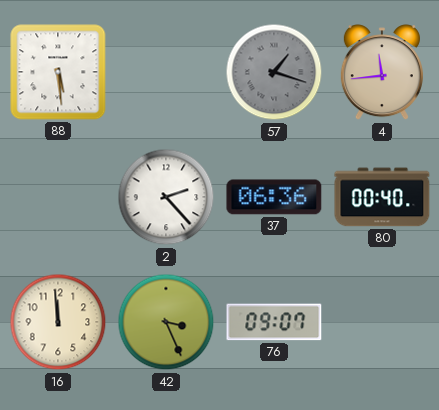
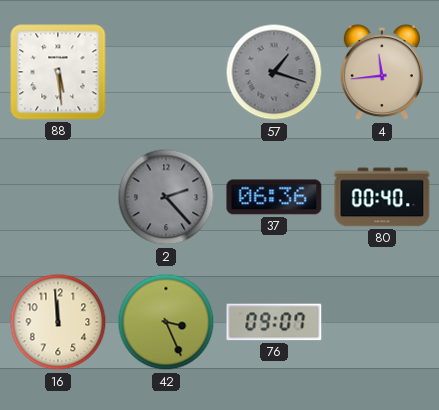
2 dial: white -> grey (166, 197)
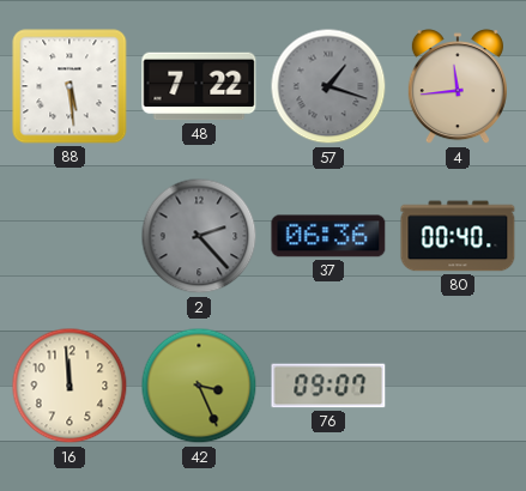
48: none -> 7:22 (199, 86)
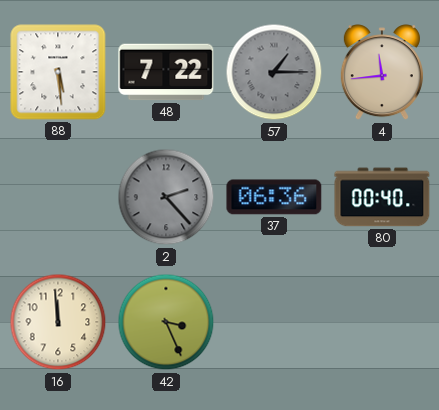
57: 1:18 -> 1:15 (274, 72)
76: 09:07 -> none (328, 386)
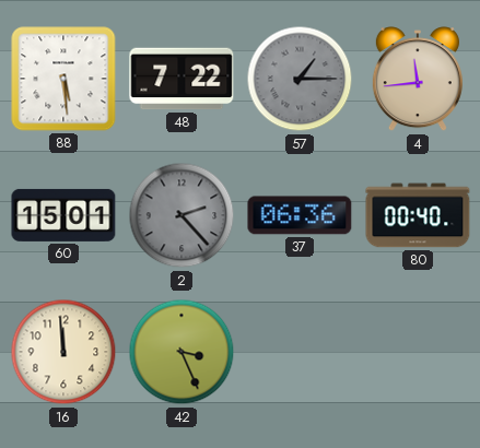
60: none -> 15:01 (63, 215)
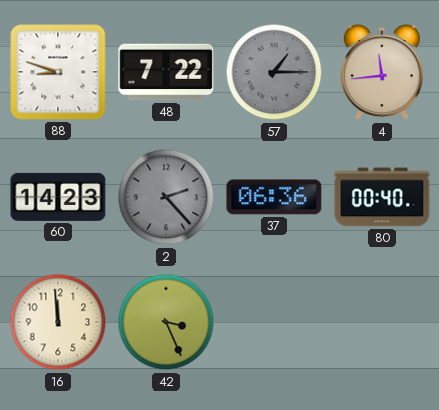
88: 5:29 -> 8:48 (58, 72)
60: 15:01 -> 14:23 (58, 197)
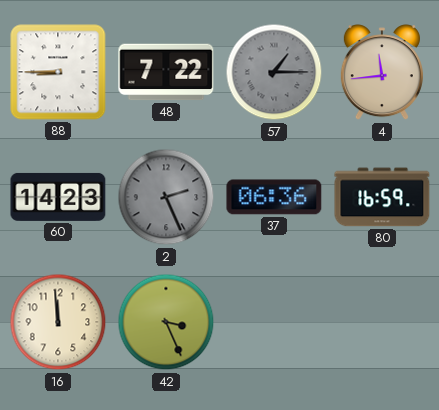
88: 8:48 -> 8:45 (58, 72)
2: 2:23 -> 2:26 (166, 197)
80: 00:40 -> 16:59 (382, 197)
